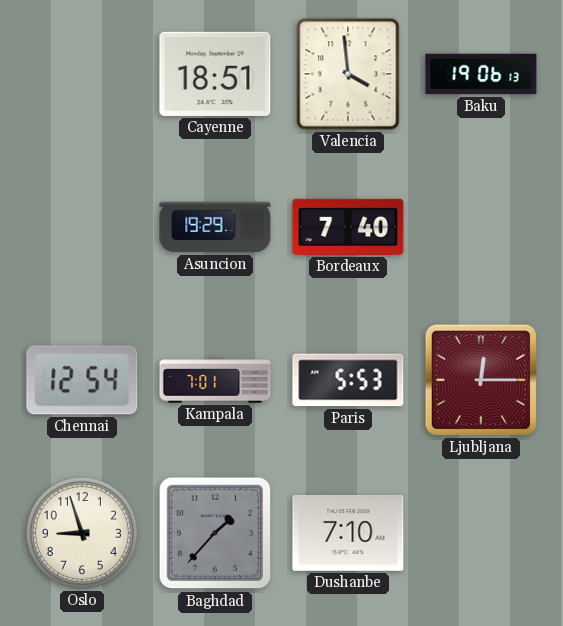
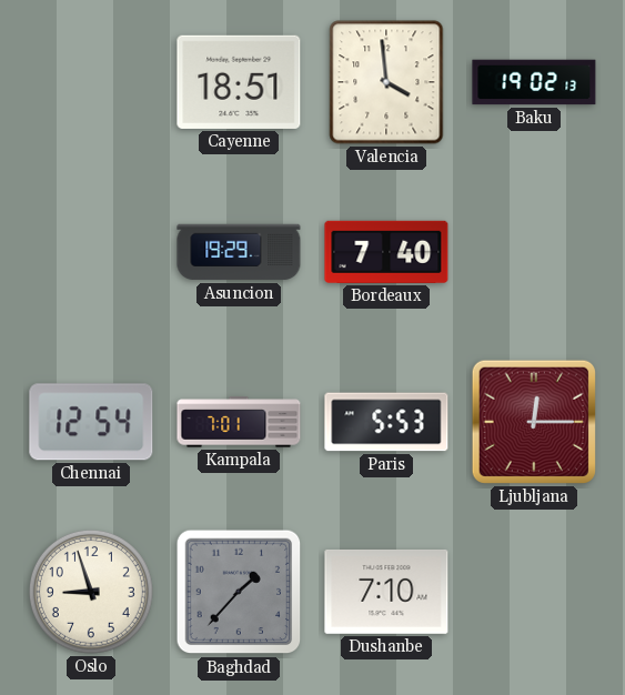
Baku: 19:06 -> 19:02 (534, 82)
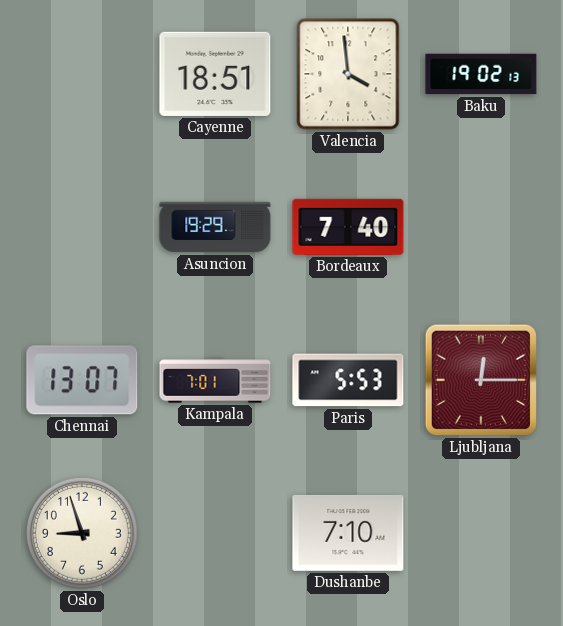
Chennai: 12:54 -> 13:07 (82, 380)
Baghdad: 1:37 -> none (239, 592)
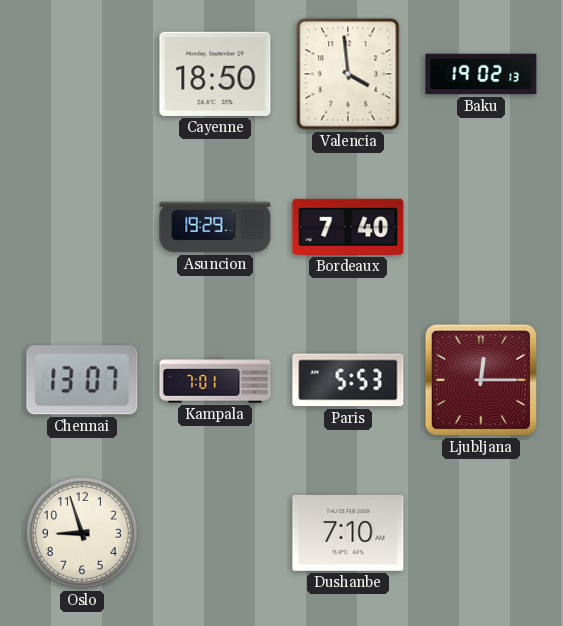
Cayenne: 18:51 -> 18:50 (215, 74)
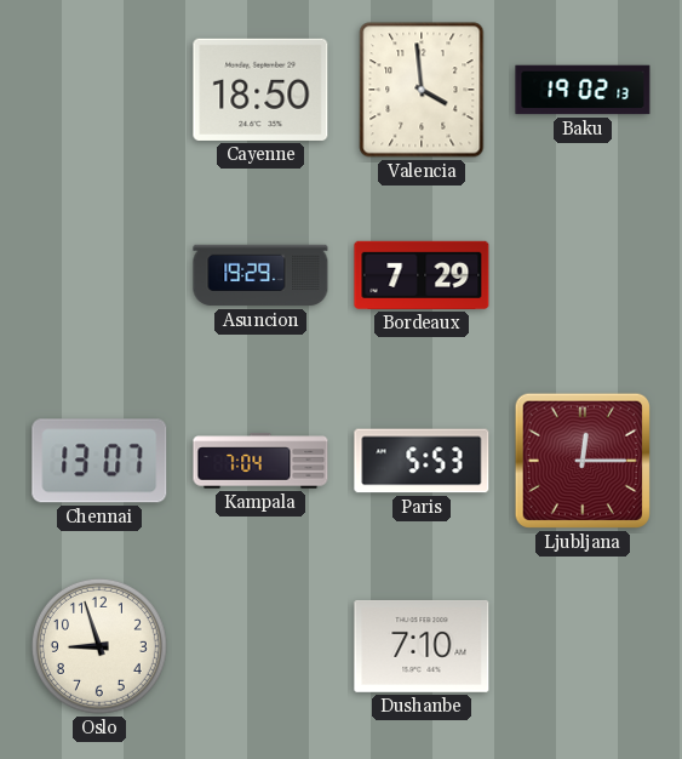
Bordeaux: 7:40 -> 7:29 (422, 275)
Kampala: 7:01 -> 7:04 (260, 461)
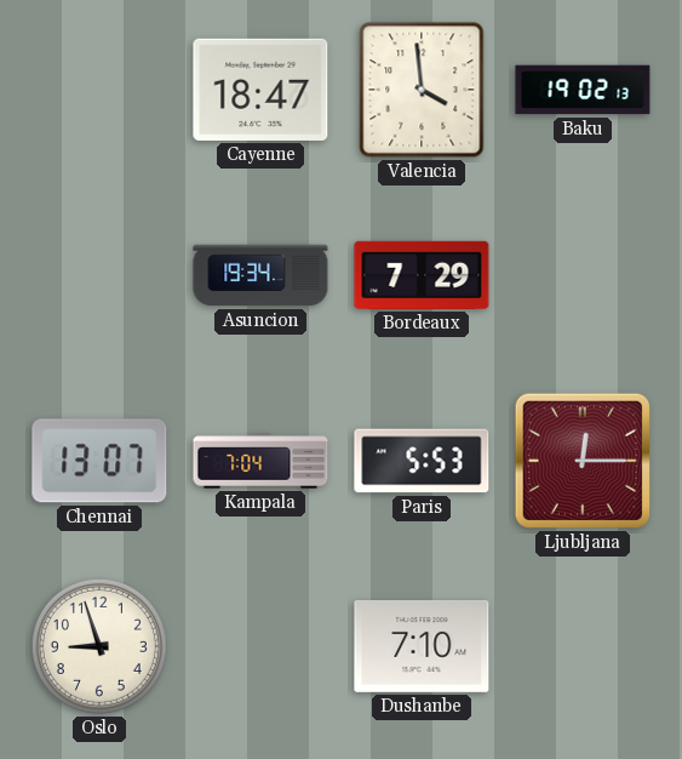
Cayenne: 18:50 -> 18:47 (260, 90)
Asuncion: 19:29 -> 19:34 (260, 275)
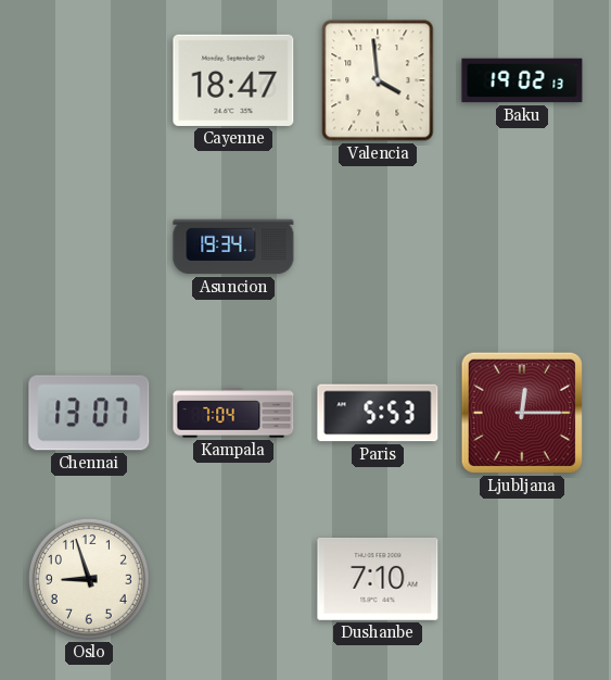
Bordeaux: 7:29 -> none (422, 275)
